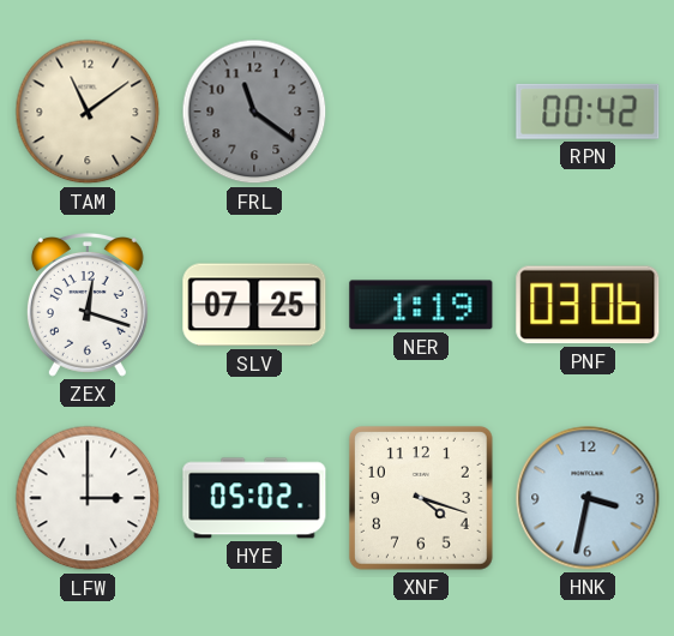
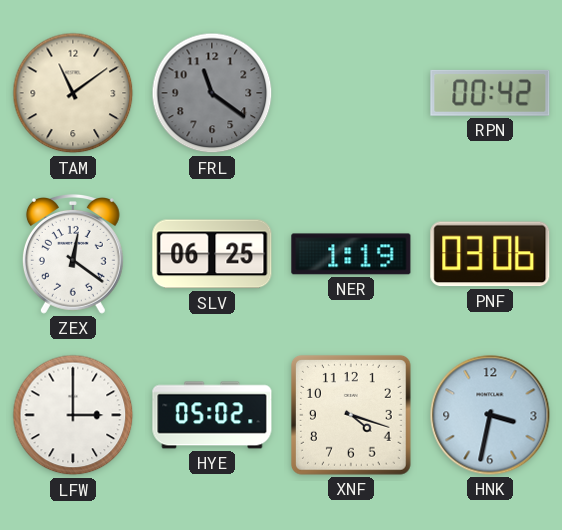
ZEX: 12:18 -> 12:21 (73, 255)
SLV: 07:25 -> 06:25 (212, 254)
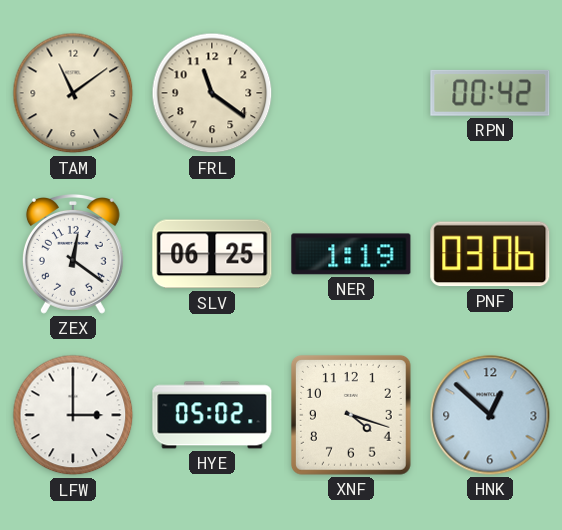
FRL dial: grey -> cream (212, 93)
HNK: 3:32 -> 12:52 (490, 415)
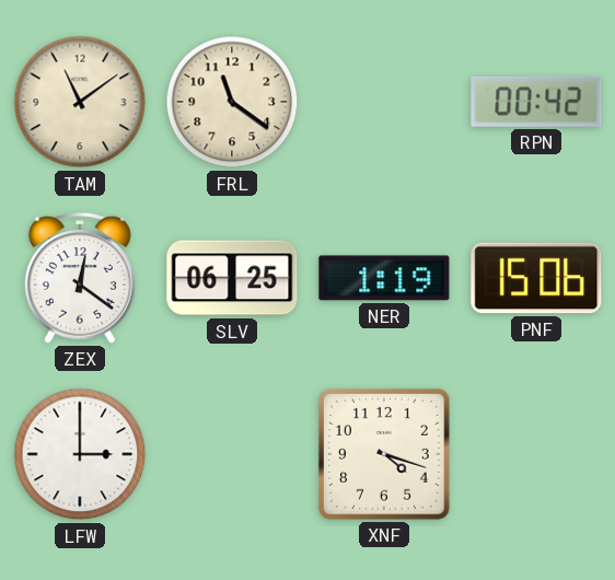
PNF: 03:06 -> 15:06 (536, 278)
HYE: 05:02 -> none (212, 415)
HNK: 12:52 -> none (490, 415)
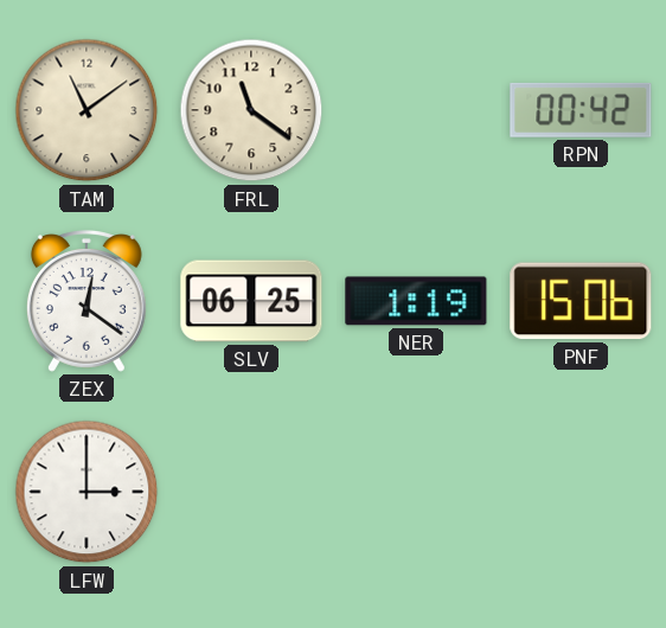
XNF: 4:18 -> none (384, 454)
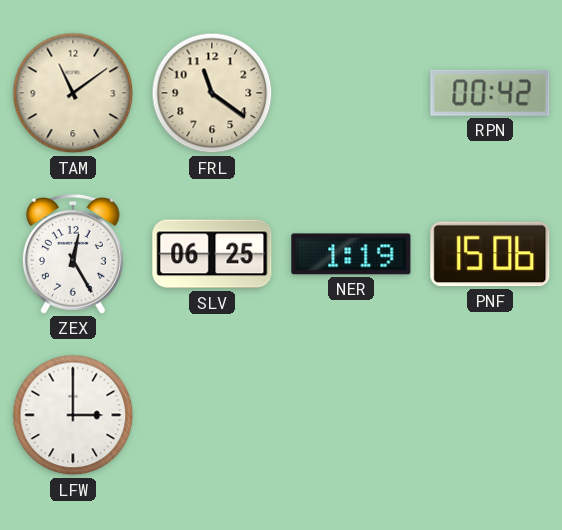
ZEX: 12:21 -> 12:25 (73, 255)
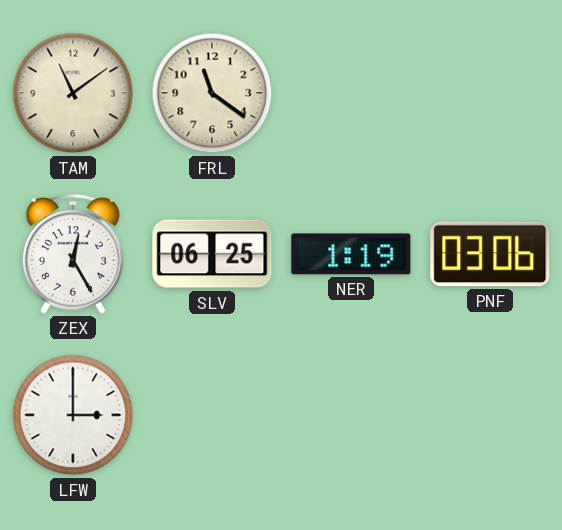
RPN: 00:42 -> none (490, 93)
PNF: 15:06 -> 03:06 (490, 254)
